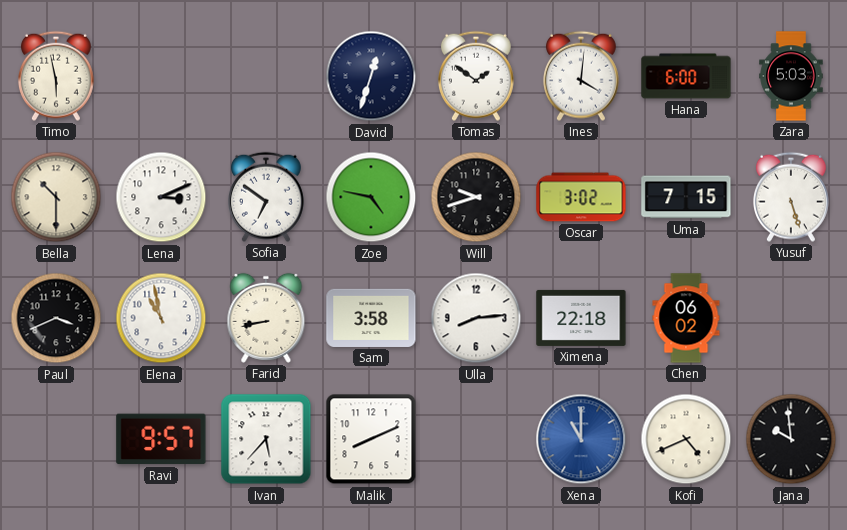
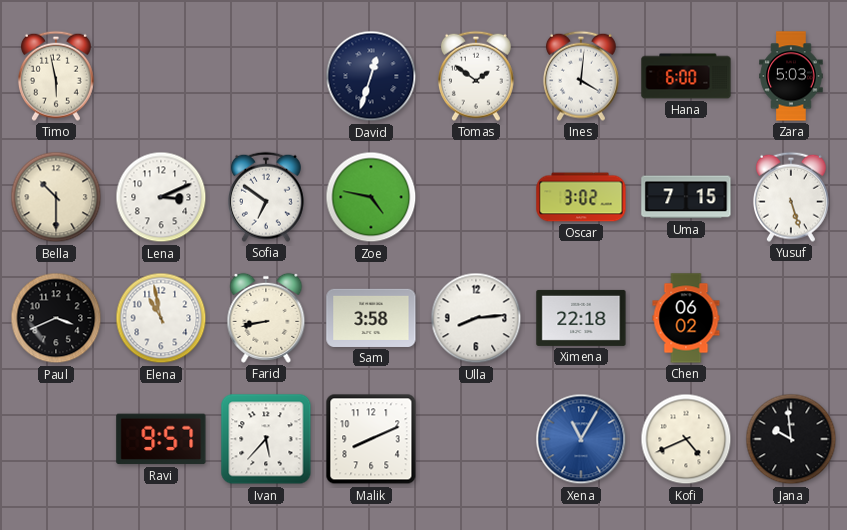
Will: 9:42 -> none (476, 197)
Xena: 11:00 -> 11:05 (581, 439)
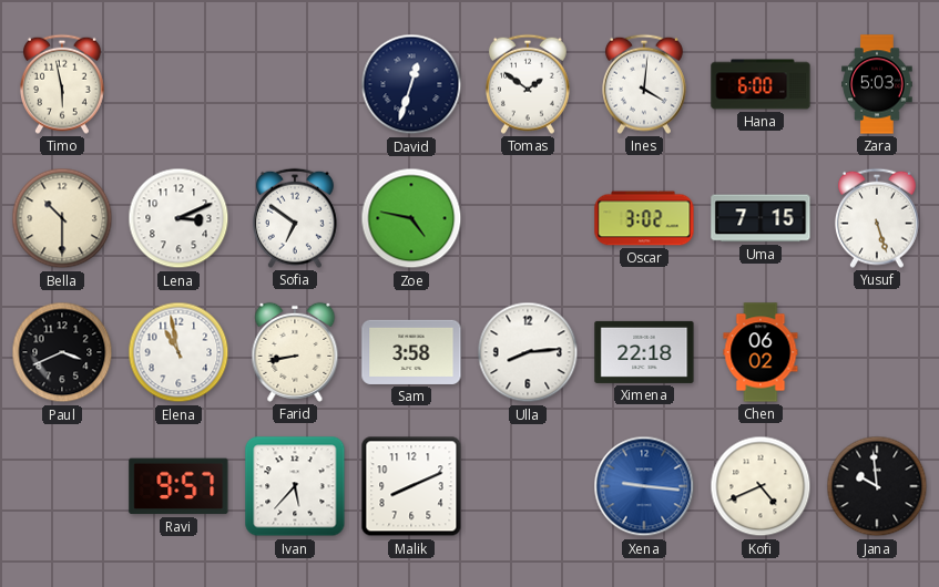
Xena: 11:05 -> 9:16 (644, 486)
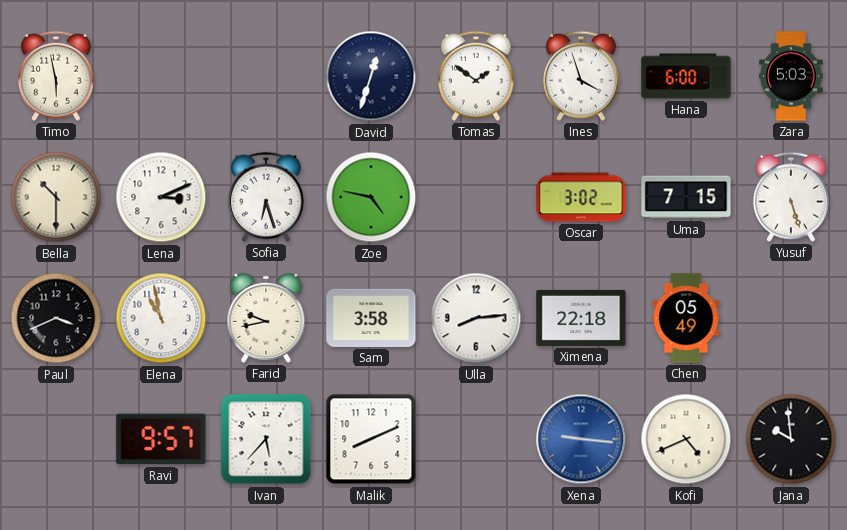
Ines: 4:01 -> 3:57 (581, 76)
Sofia: 6:51 -> 6:27 (266, 197)
Farid: 8:43 -> 9:43 (266, 318)
Chen: 06:02 -> 05:49 (686, 318)
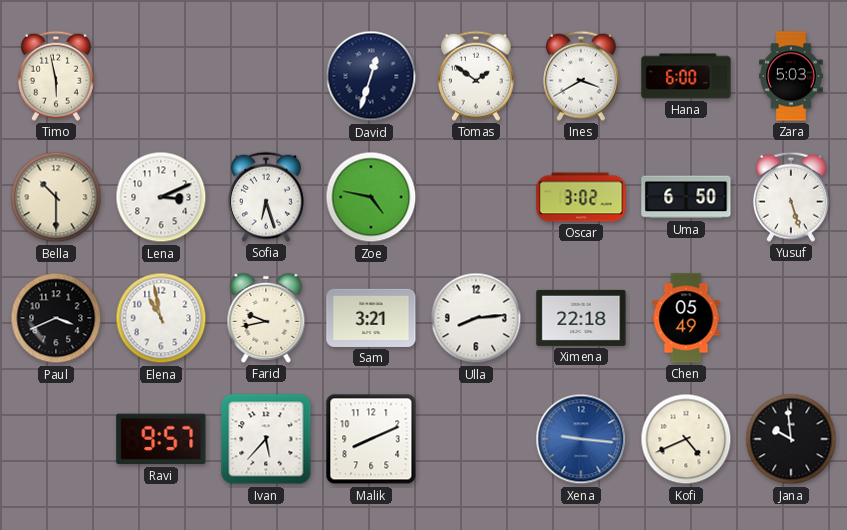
Ines: 3:57 -> 3:40 (581, 76)
Uma: 7:15 -> 6:50 (686, 197)
Sam: 3:58 -> 3:21 (371, 318)
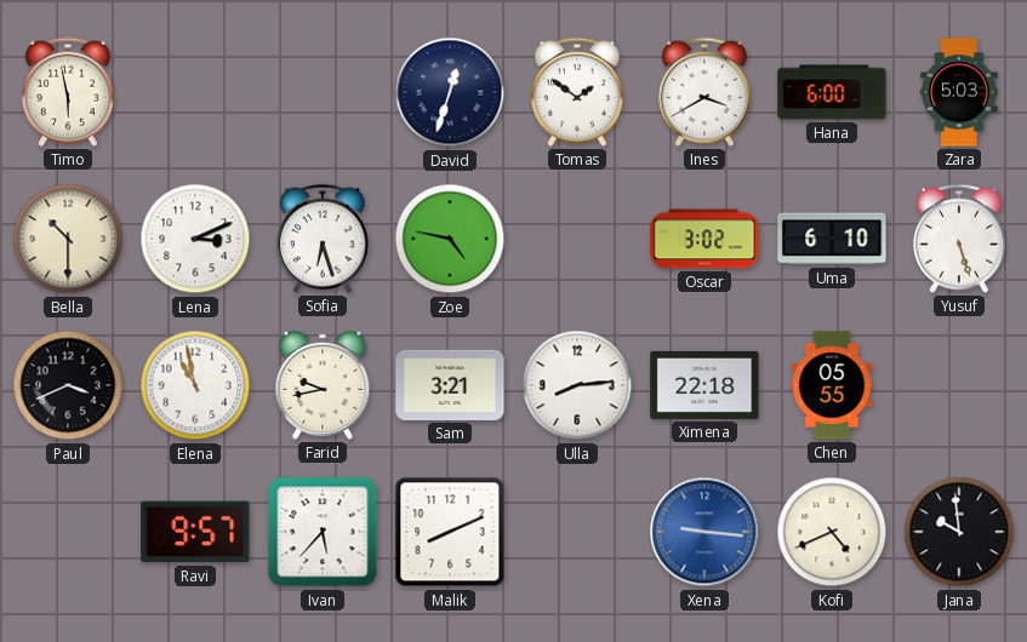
Uma: 6:50 -> 6:10 (832, 239)
Chen: 05:49 -> 05:55 (832, 385)
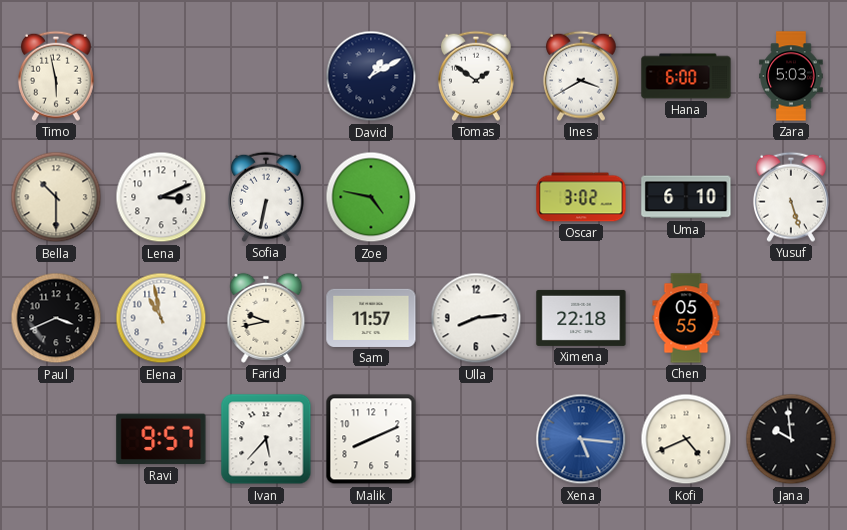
David: 12:33 -> 1:10 (371, 76)
Sofia: 6:27 -> 6:32 (266, 197)
Sam: 3:21 -> 11:57 (371, 318)
Xena: 9:16 -> 5:16 (581, 439)
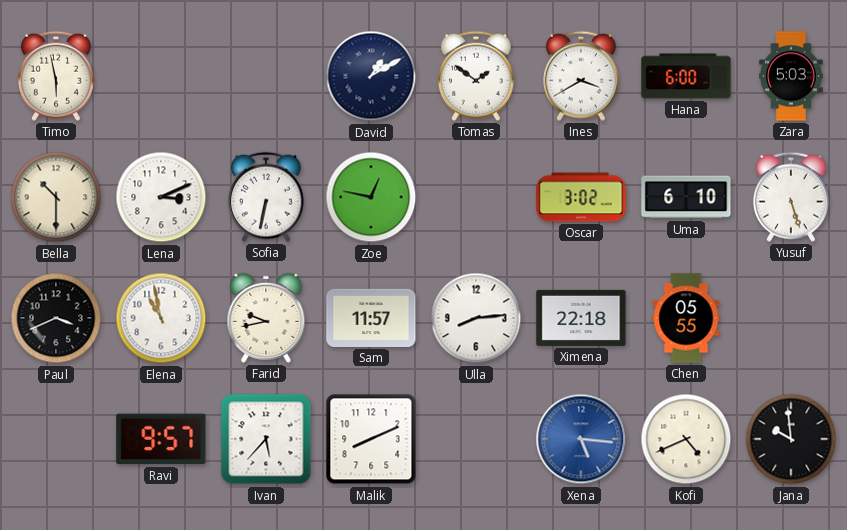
Zoe: 4:47 -> 12:47 (371, 197)
